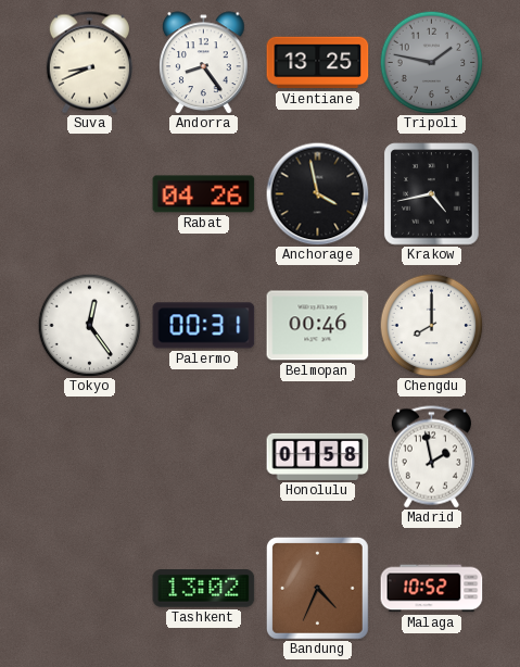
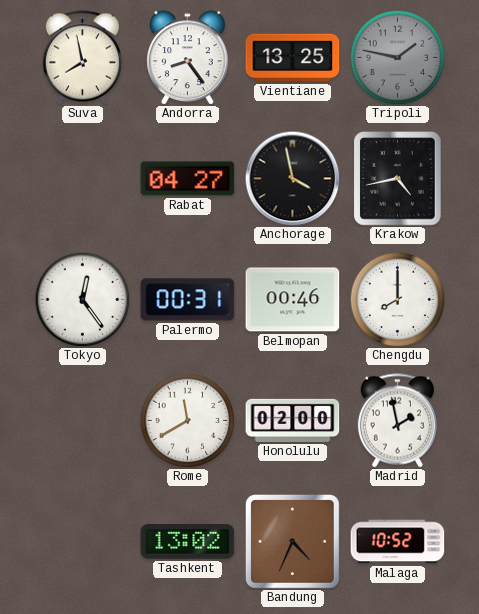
Suva: 8:41 -> 7:58 (82, 58)
Rabat: 04:26 -> 04:27 (188, 179)
Rome: none -> 11:40 (187, 420)
Honolulu: 01:58 -> 02:00 (293, 420)
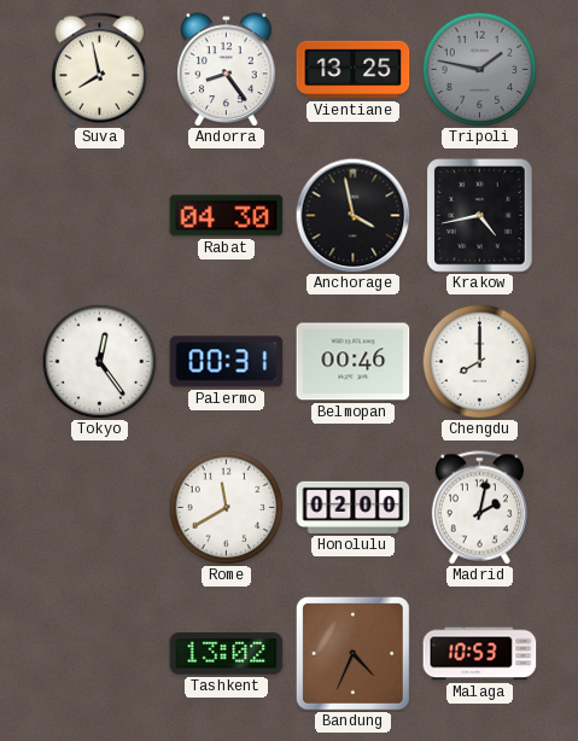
Rabat: 04:27 -> 04:30 (227, 216)
Madrid: 1:58 -> 2:02 (479, 508)
Malaga: 10:52 -> 10:53 (480, 654)
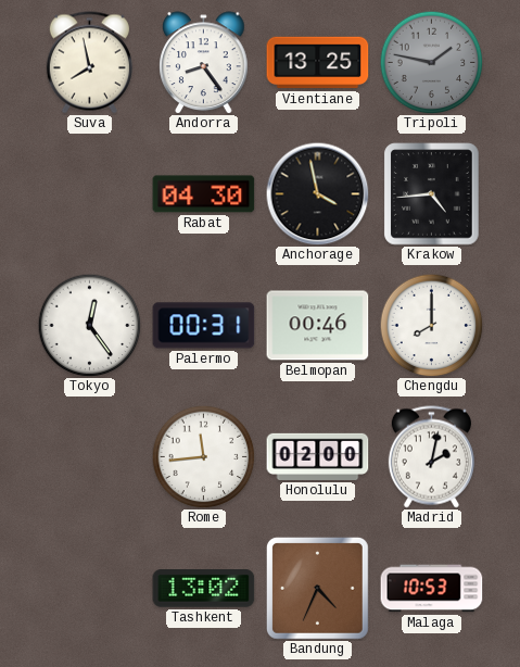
Krakow: 4:43 -> 4:44 (432, 194)
Rome: 11:40 -> 11:44 (203, 456)
